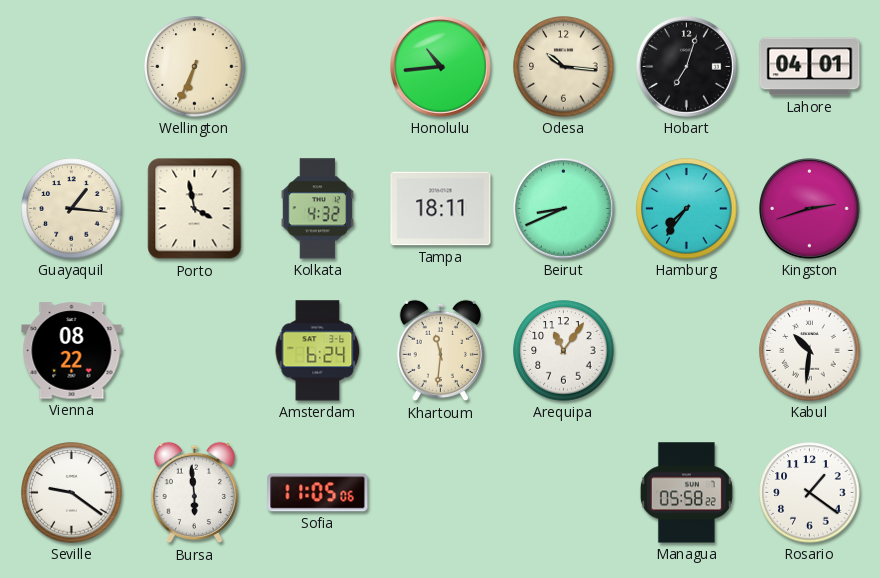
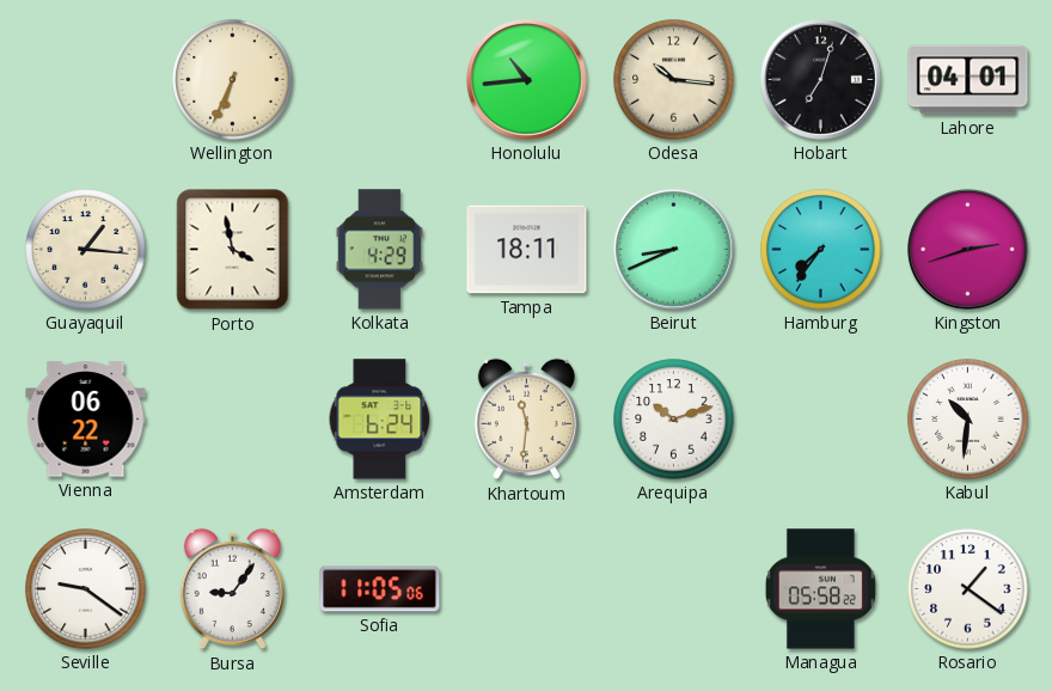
Kolkata: 4:32 -> 4:29 (379, 250)
Vienna: 08:22 -> 06:22 (86, 420)
Arequipa: 11:06 -> 10:12 (674, 420)
Bursa: 5:59 -> 9:06 (232, 589)
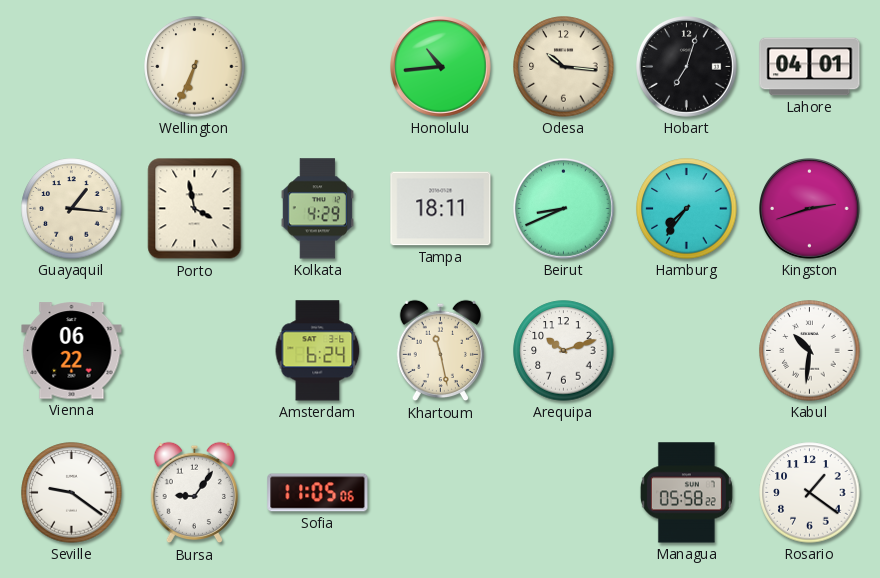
Khartoum: 11:31 -> 11:28 (440, 351)
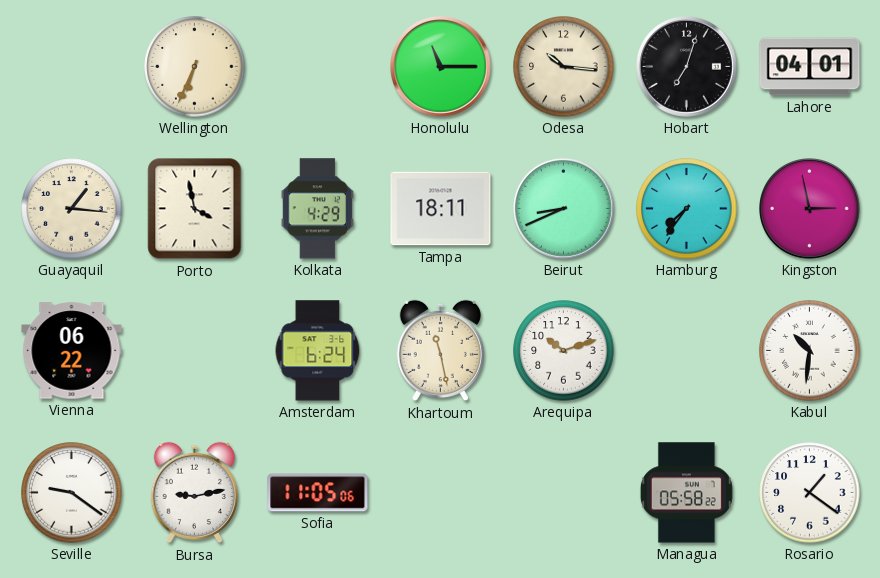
Honolulu: 10:44 -> 11:15 (441, 67)
Kingston: 2:42 -> 2:58 (810, 209)
Bursa: 9:06 -> 9:13 (194, 493)
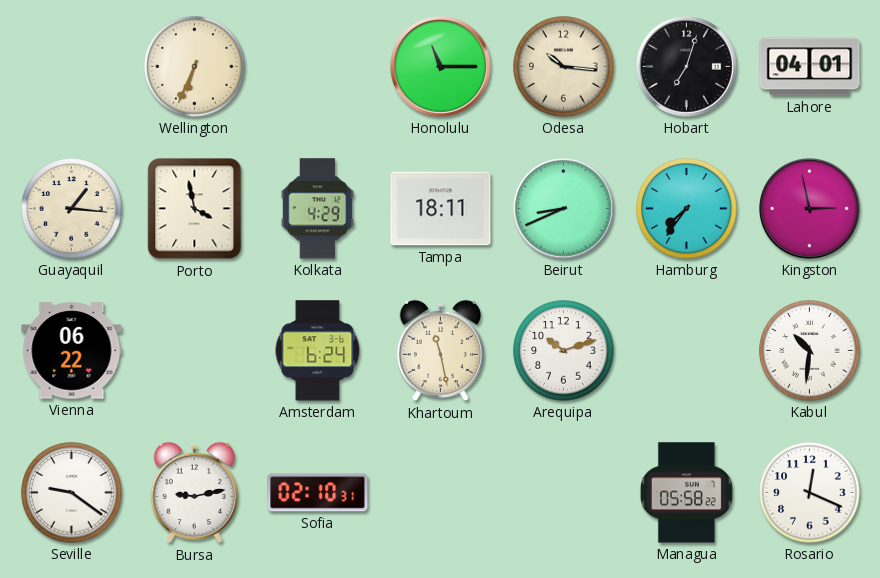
Sofia: 11:05 -> 02:10 (318, 493)
Rosario: 1:21 -> 12:19 (810, 493)
